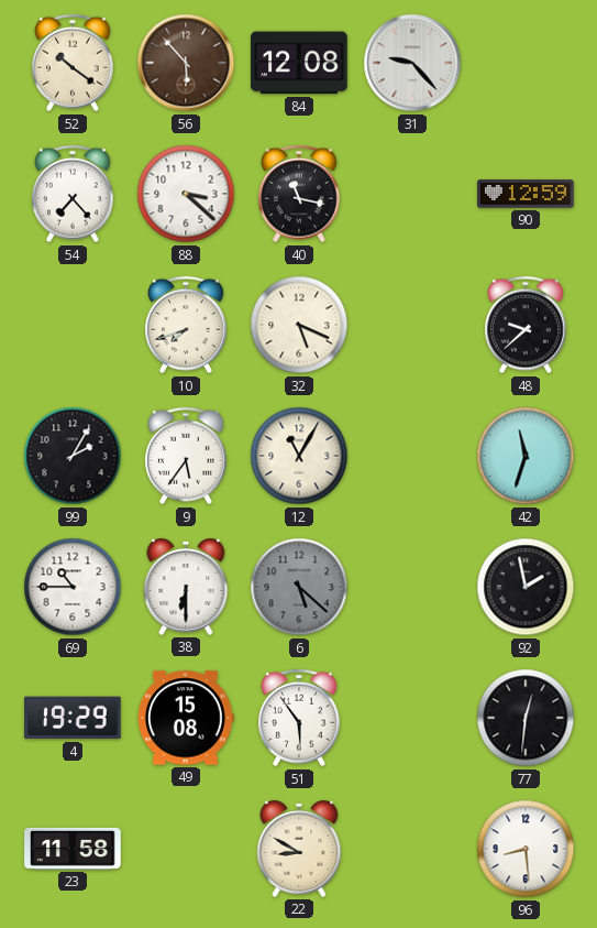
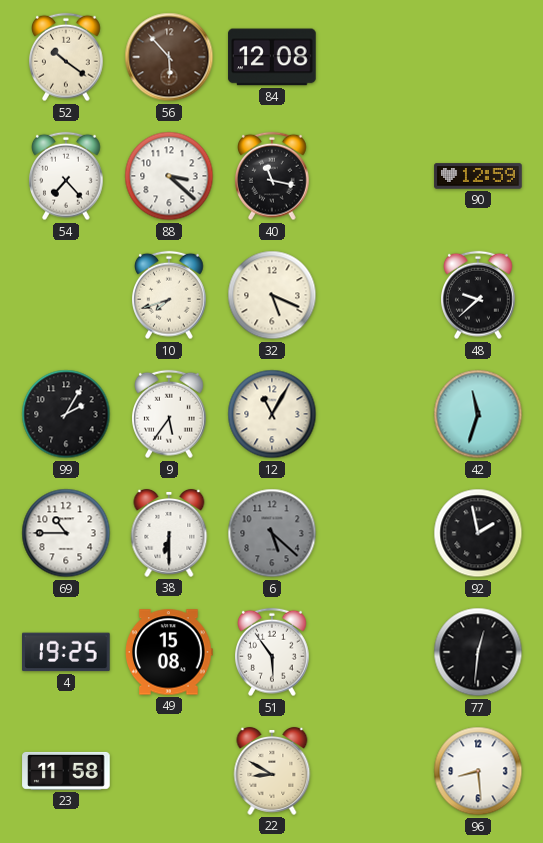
31: 9:23 -> none (412, 63)
4: 19:29 -> 19:25 (66, 652)
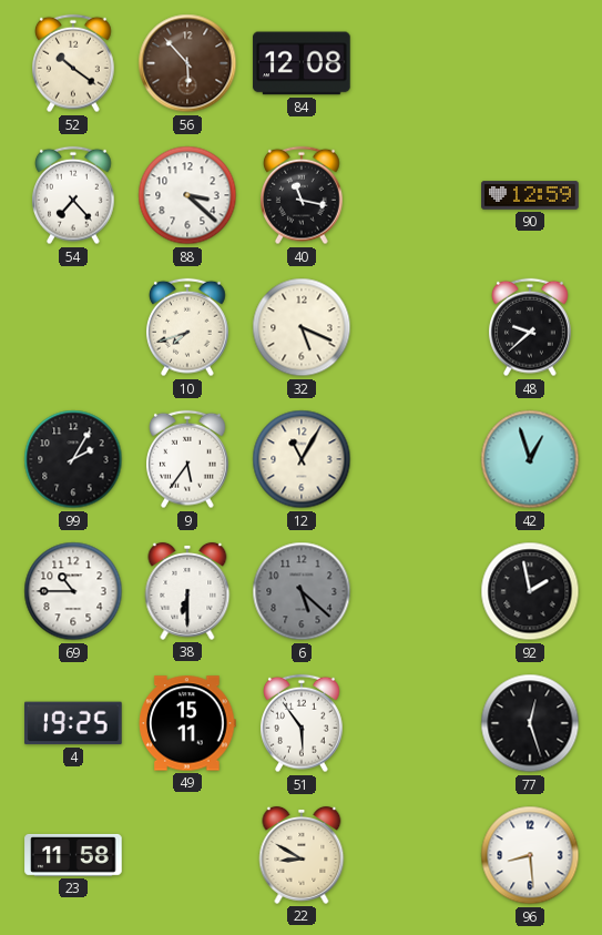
42: 11:33 -> 12:57 (530, 459)
49: 15:08 -> 15:11 (188, 723)
77: 12:31 -> 12:27 (530, 723)
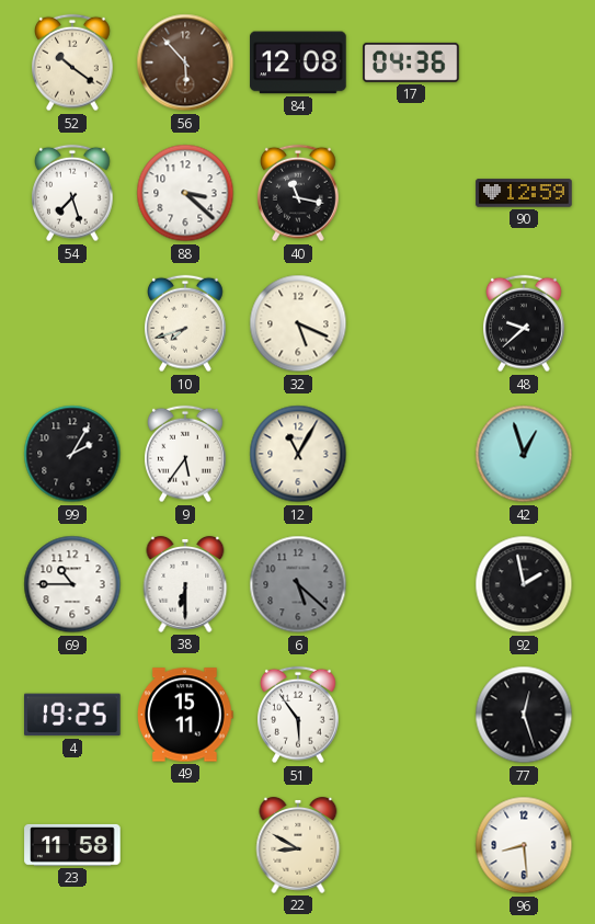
17: none -> 04:36 (411, 62)
54: 7:23 -> 7:27 (73, 193)
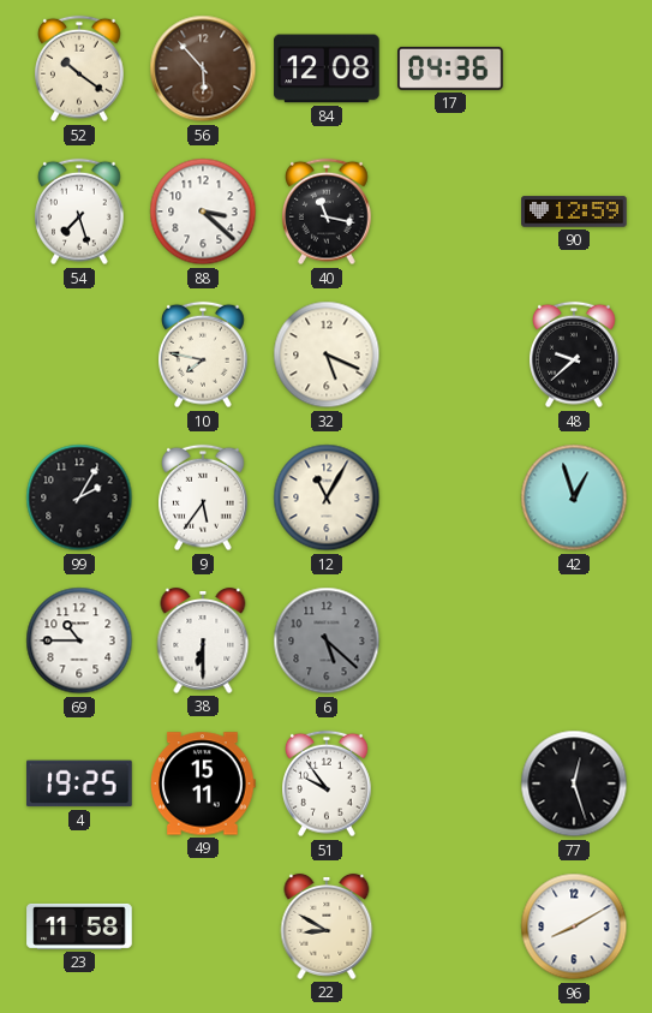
10: 7:42 -> 7:47 (204, 354)
92: 1:58 -> none (524, 584)
51: 5:54 -> 9:54 (328, 783)
96: 8:29 -> 8:10 (574, 926)
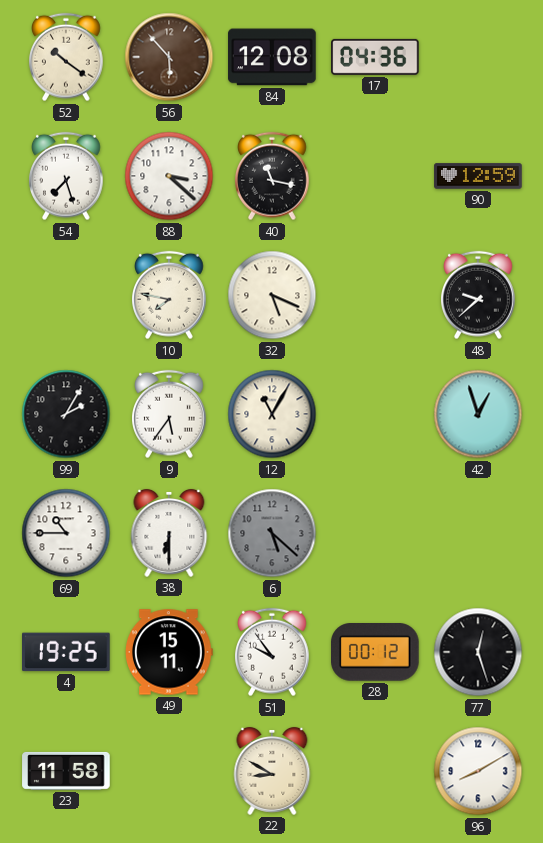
28: none -> 00:12 (376, 653)
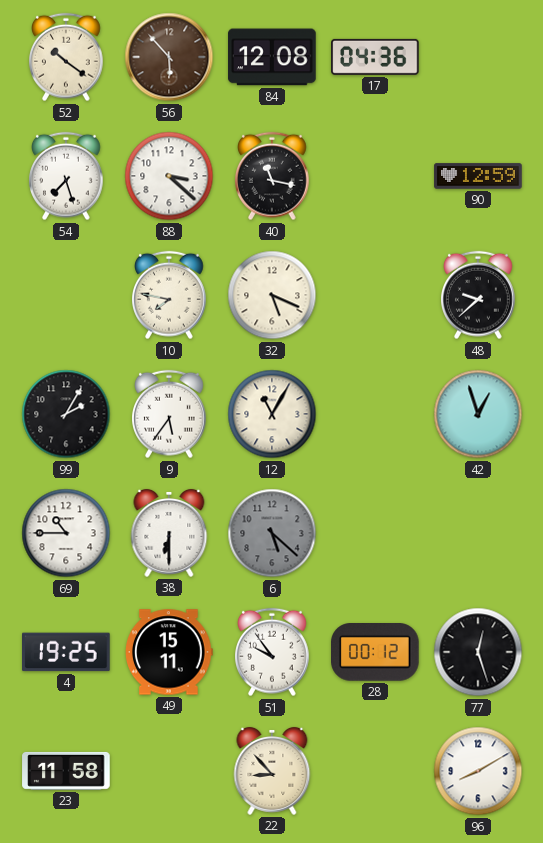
22: 8:50 -> 8:53 (272, 771)
